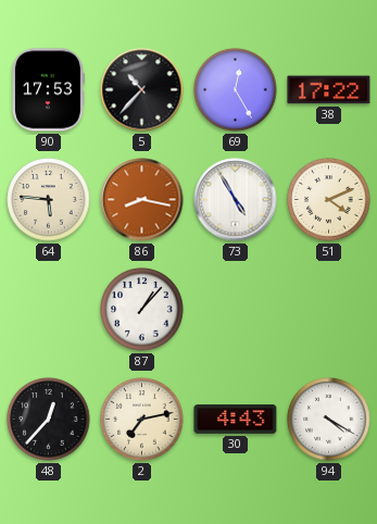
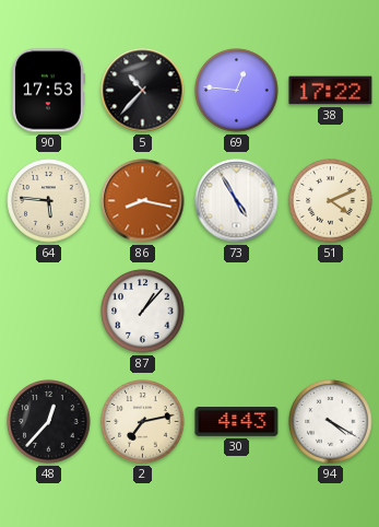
69: 12:25 -> 12:46 (237, 91)
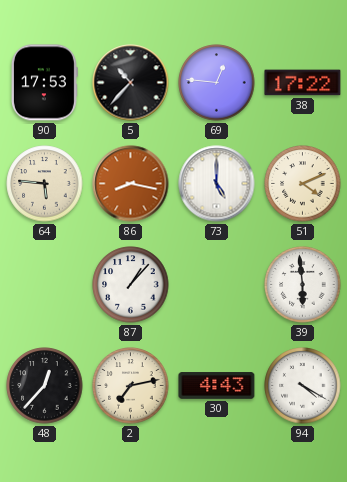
73: 4:55 -> 5:00 (217, 184)
39: none -> 5:59 (303, 285)
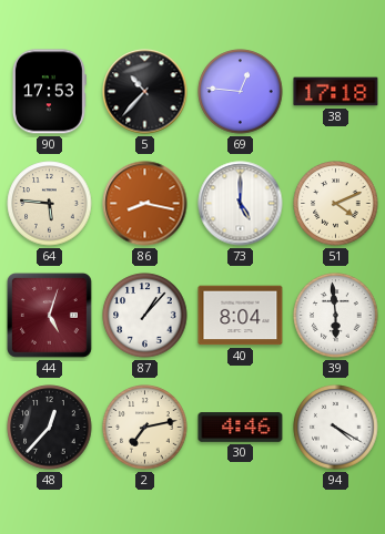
38: 17:22 -> 17:18 (336, 92)
44: none -> 5:03 (49, 315)
40: none -> 8:04 (241, 316)
30: 4:43 -> 4:46 (241, 428)
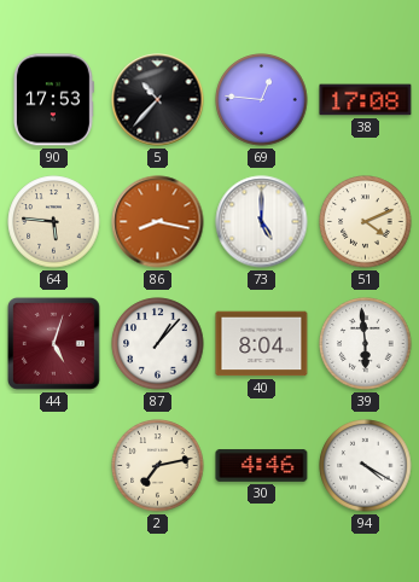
38: 17:18 -> 17:08 (366, 100)
48: 12:37 -> none (50, 428)
